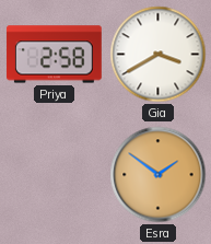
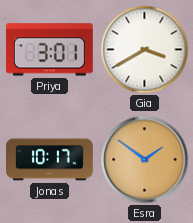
Priya: 2:58 -> 3:01 (49, 50)
Jonas: none -> 10:17 (50, 160)
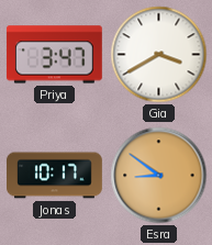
Priya: 3:01 -> 3:47 (54, 55)
Esra: 1:51 -> 8:51 (159, 176)
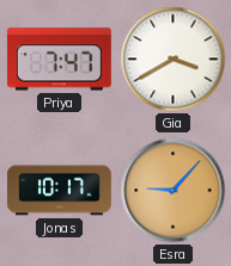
Priya: 3:47 -> 7:47 (59, 60)
Esra: 8:51 -> 9:07 (174, 191)
